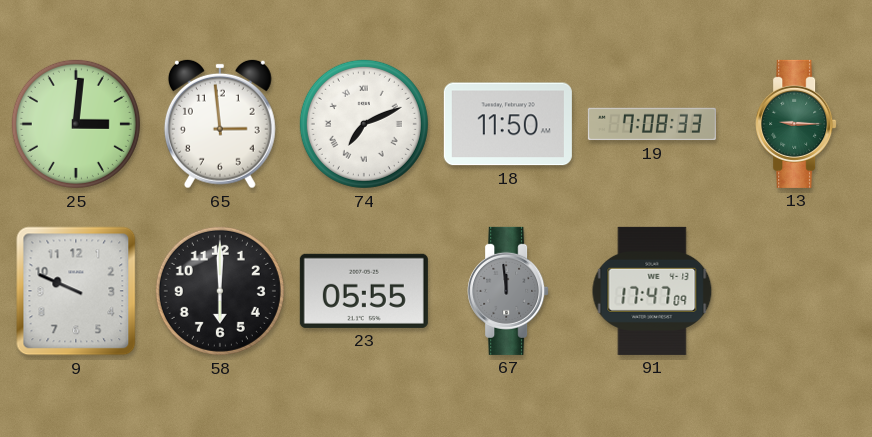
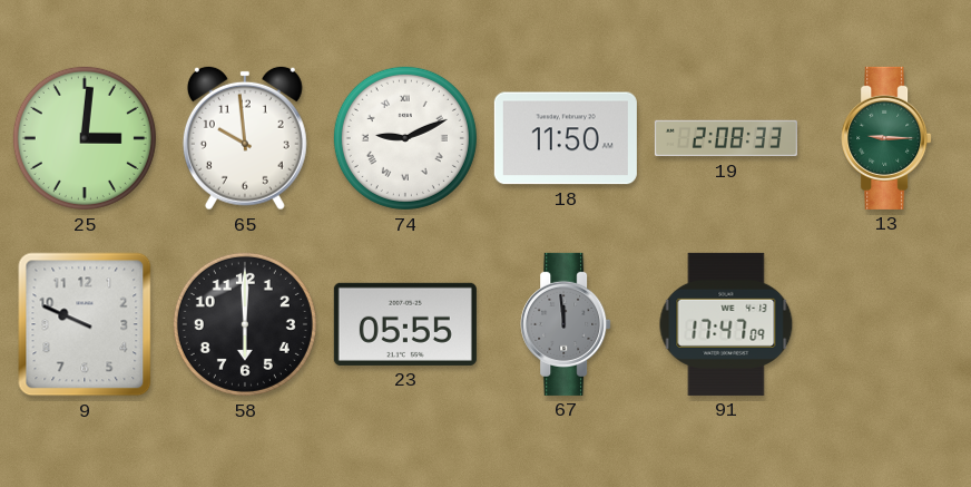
65: 2:59 -> 9:59 (245, 138)
74: 7:11 -> 9:11 (405, 138)
19: 7:08 -> 2:08 (726, 138)
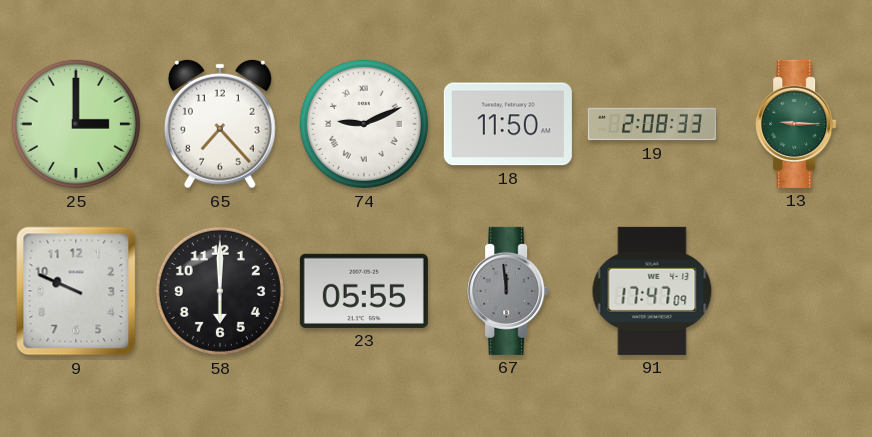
25: 3:01 -> 3:00 (76, 124)
65: 9:59 -> 7:23 (220, 124)
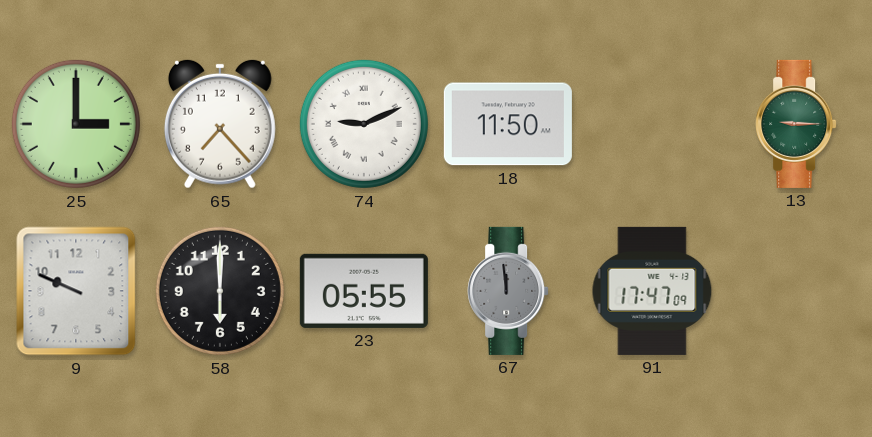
19: 2:08 -> none (652, 124)
